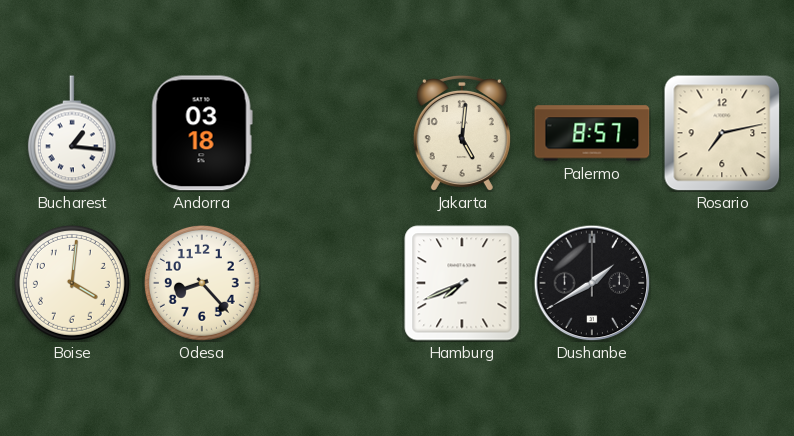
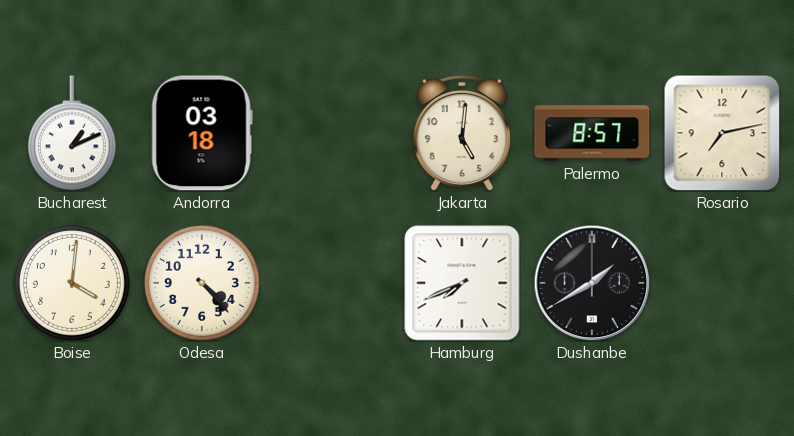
Bucharest: 1:16 -> 1:11 (72, 133)
Odesa: 8:23 -> 4:23 (202, 283)
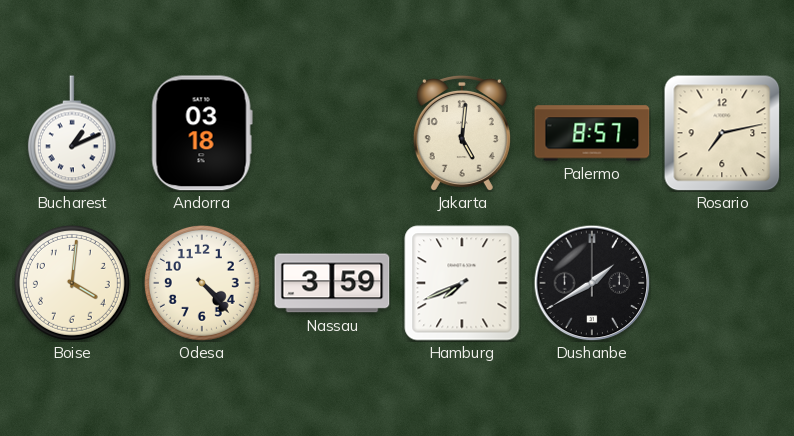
Nassau: none -> 3:59 (332, 283)
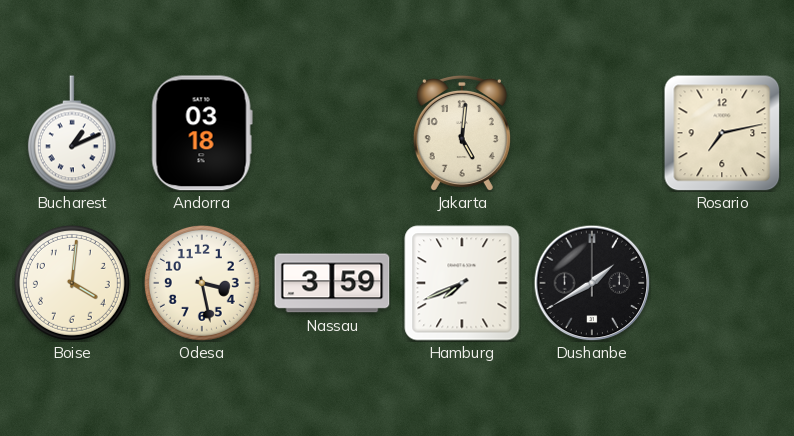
Palermo: 8:57 -> none (592, 133)
Odesa: 4:23 -> 3:28 (202, 283)
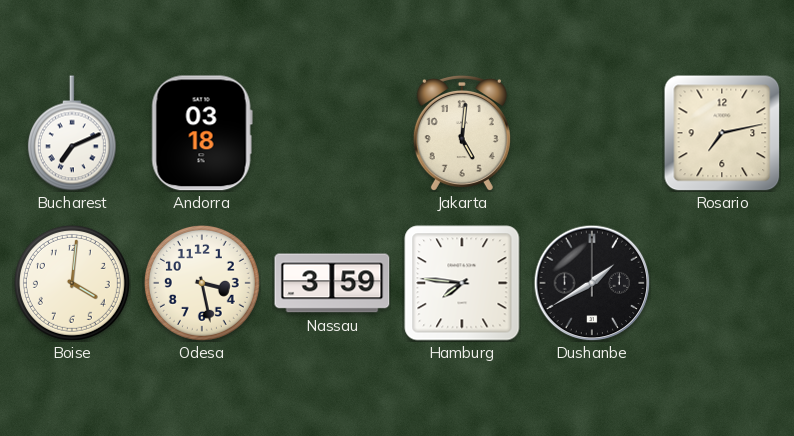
Bucharest: 1:11 -> 7:11 (72, 133)
Hamburg: 7:41 -> 7:46 (462, 283)
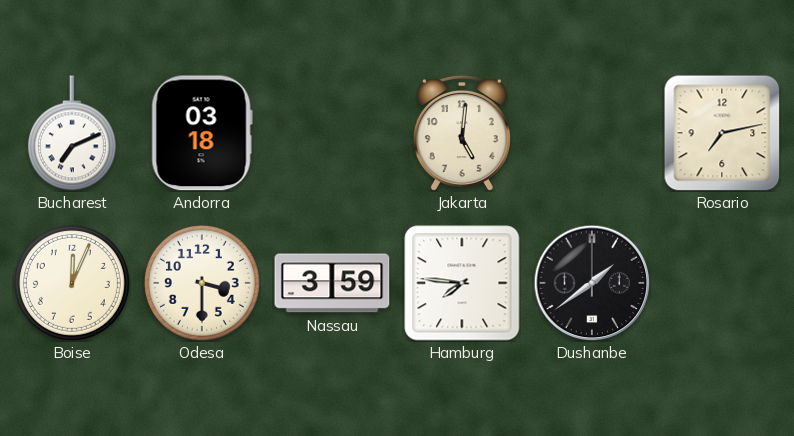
Boise: 4:01 -> 12:04 (72, 283)
Odesa: 3:28 -> 3:30 (202, 283)
Dushanbe: 1:40 -> 1:39 (592, 283)
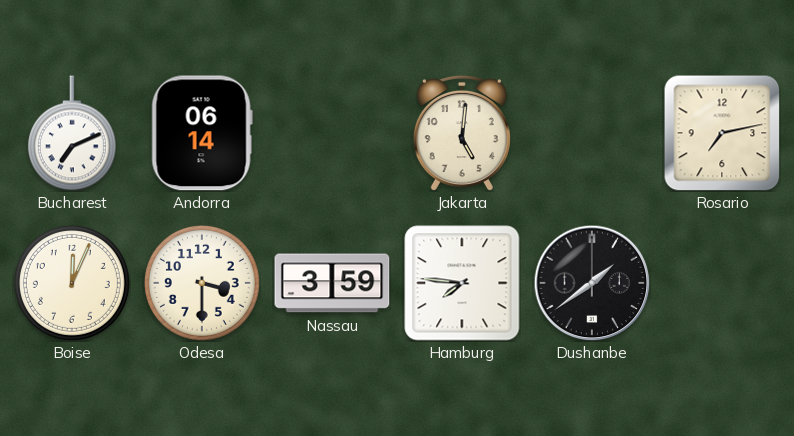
Andorra: 03:18 -> 06:14 (202, 133)
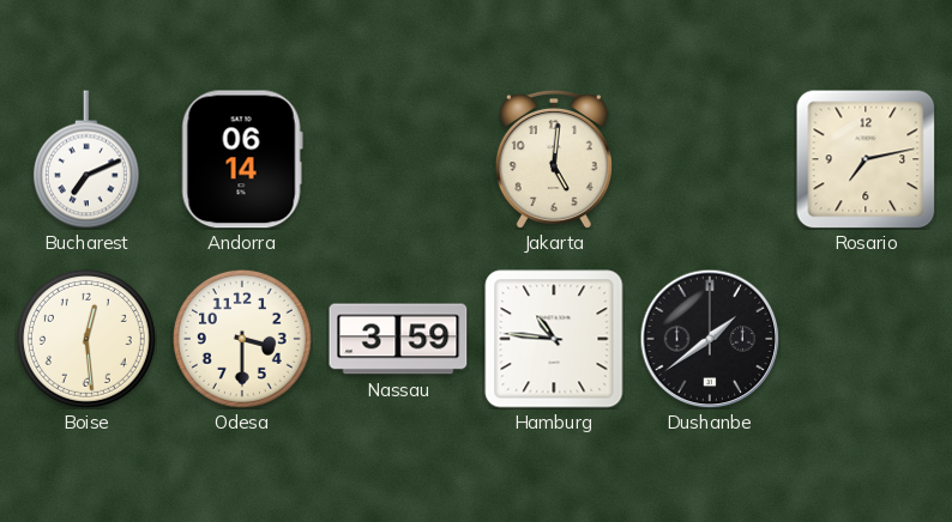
Boise: 12:04 -> 12:29 (86, 339)
Hamburg: 7:46 -> 10:46 (554, 339)
